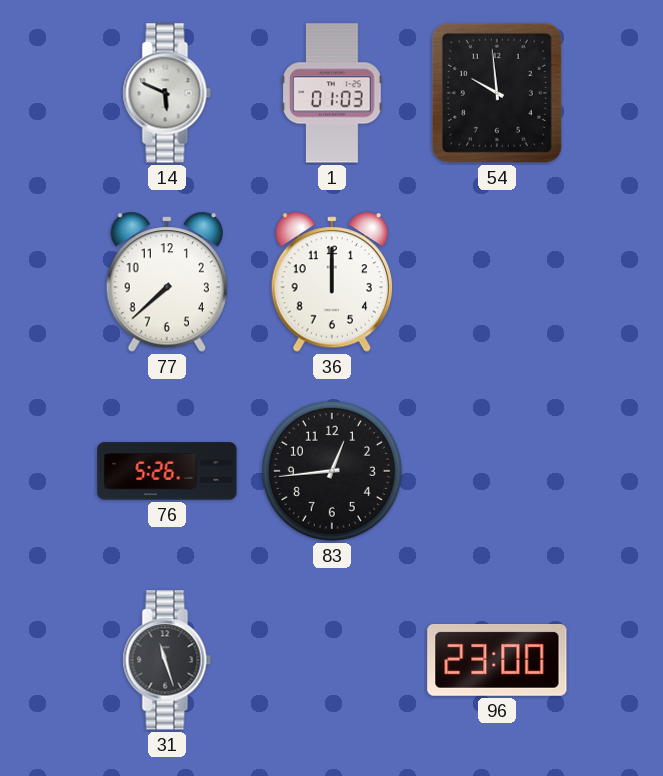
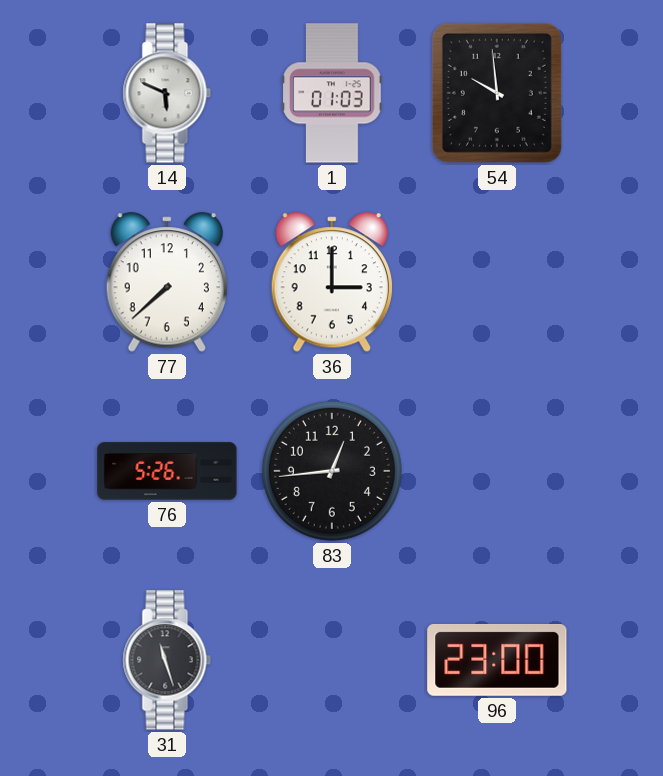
36: 12:00 -> 3:00 (332, 283)
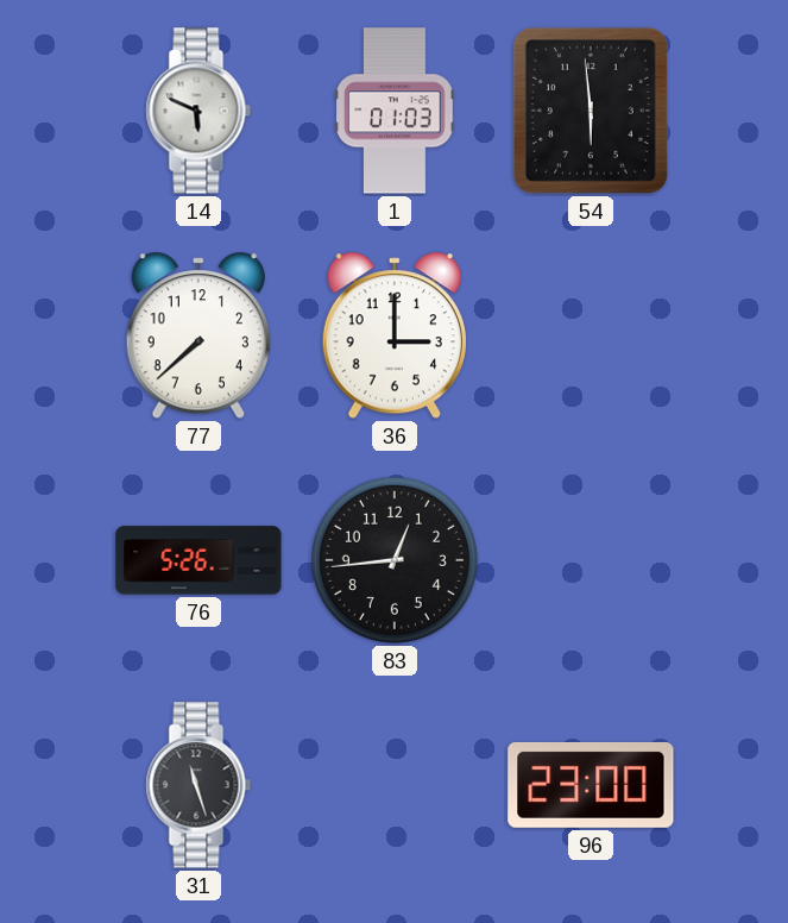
54: 9:59 -> 5:59 (591, 111)
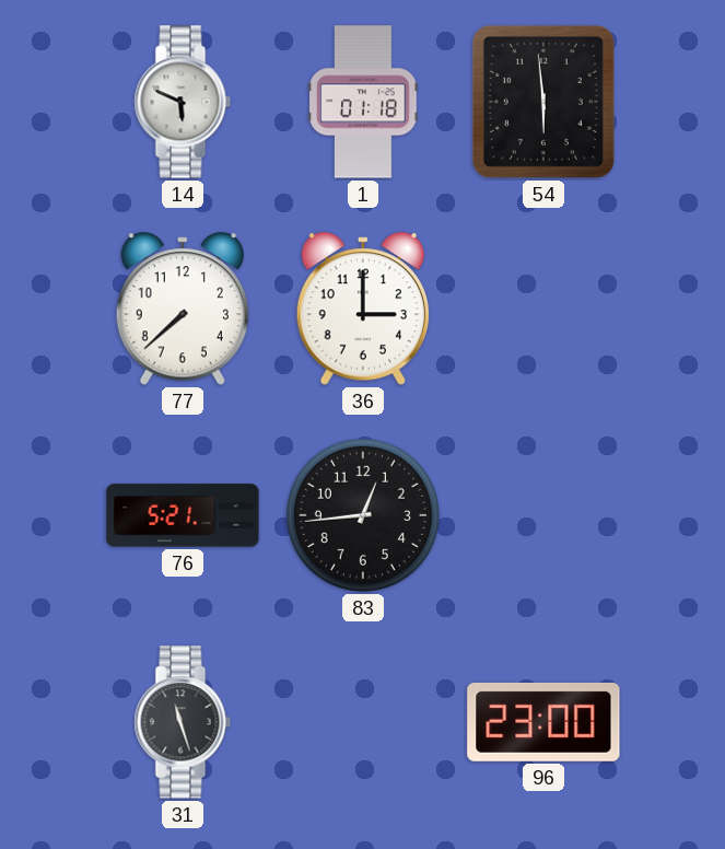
1: 01:03 -> 01:18 (363, 102)
76: 5:26 -> 5:21 (183, 515)
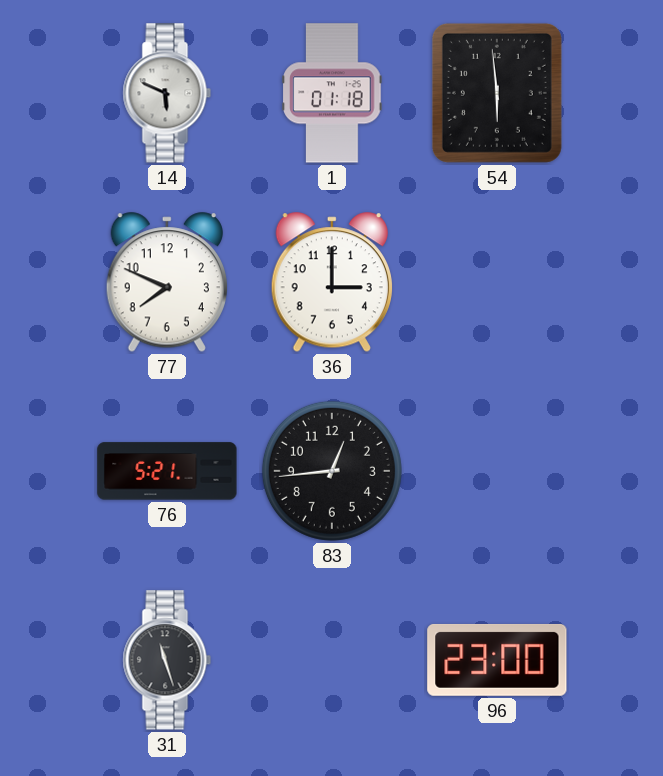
77: 7:38 -> 7:49 (167, 283)
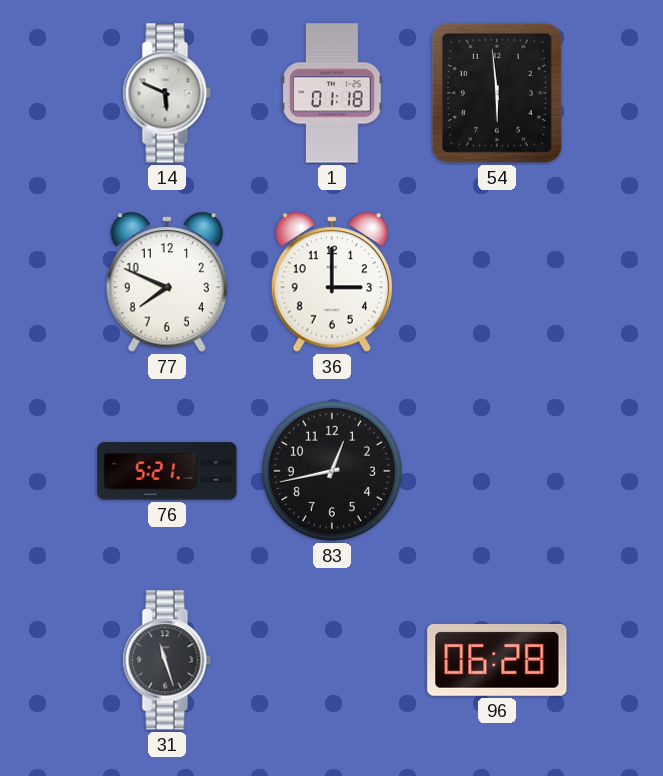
83: 12:44 -> 12:43 (332, 471)
96: 23:00 -> 06:28 (497, 660)
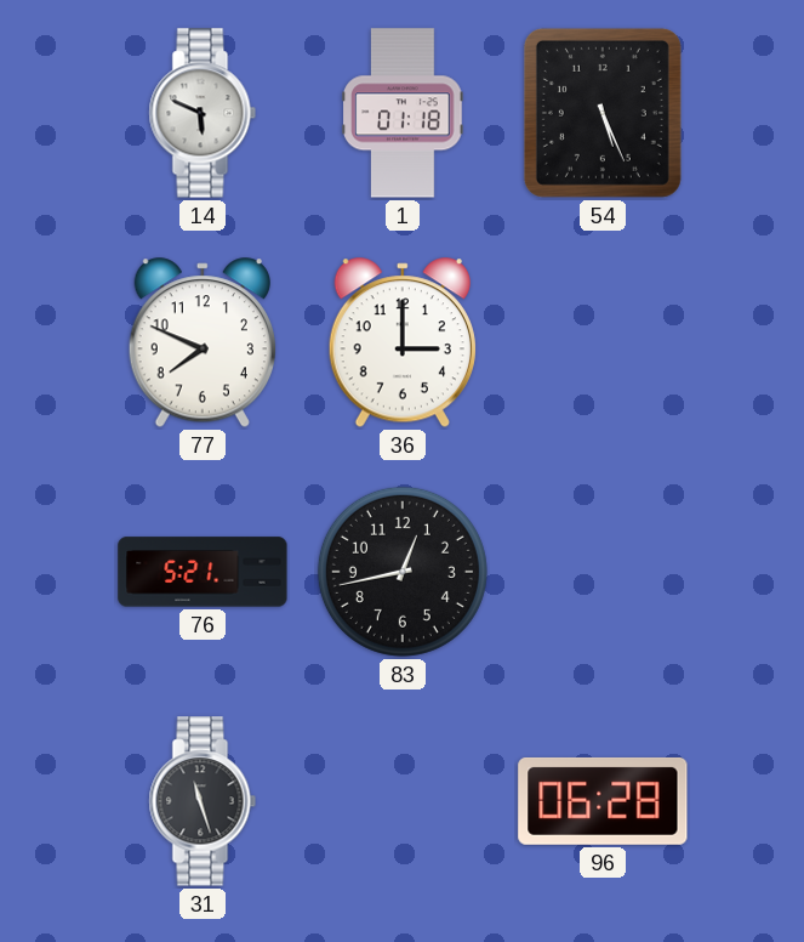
54: 5:59 -> 5:26 (603, 113)
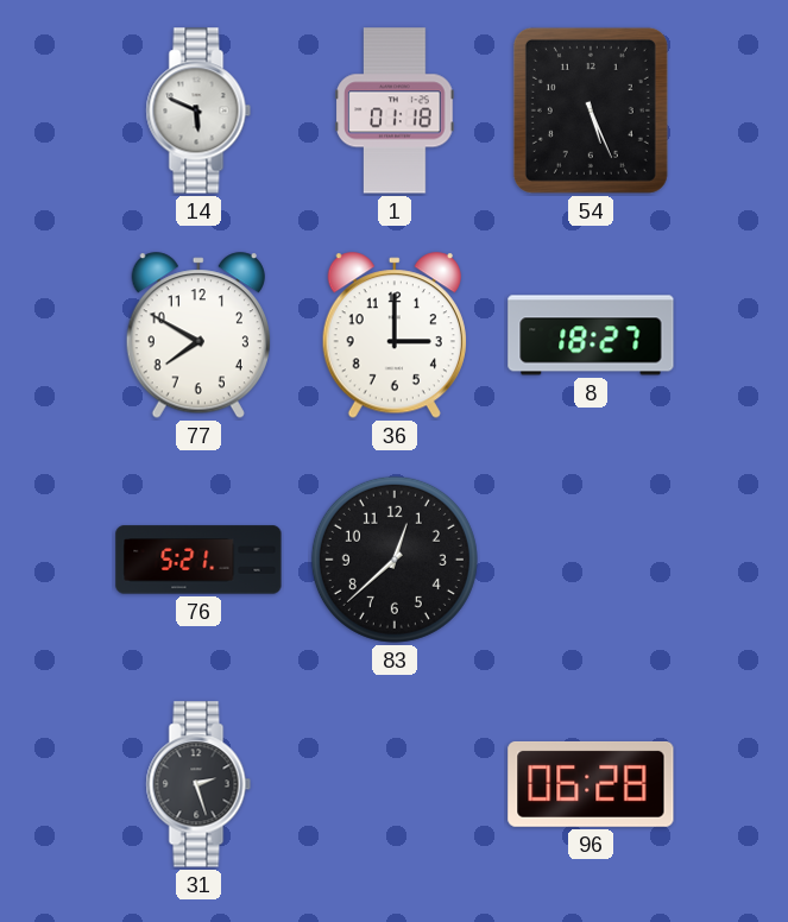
77: 7:49 -> 7:50 (198, 336)
8: none -> 18:27 (591, 335)
83: 12:43 -> 12:38 (395, 560)
31: 11:27 -> 2:27 (198, 784)
